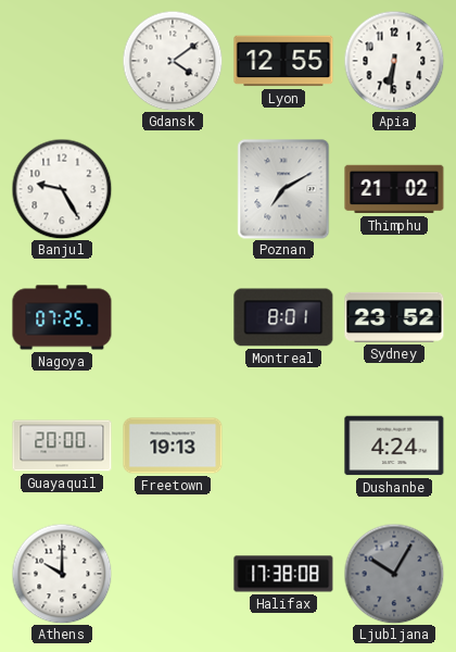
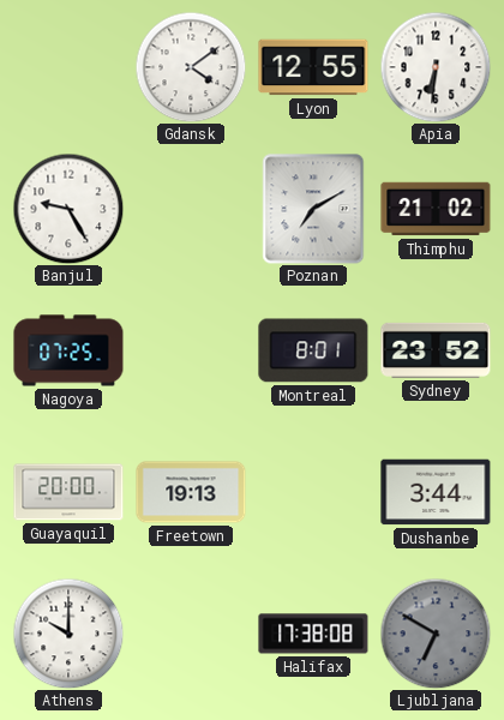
Dushanbe: 4:24 -> 3:44 (436, 492)
Ljubljana: 10:05 -> 6:50 (436, 634)
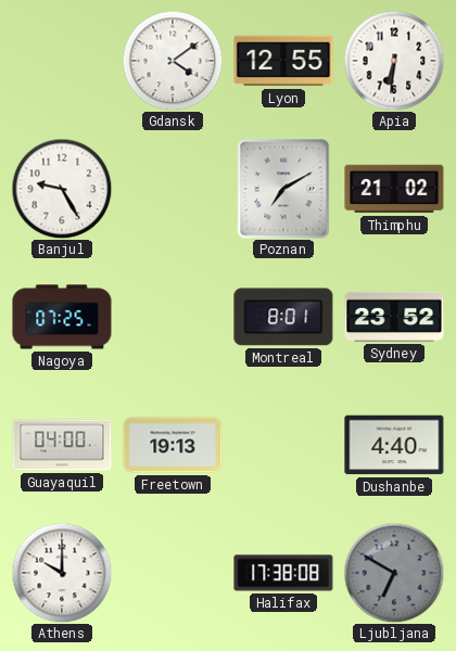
Guayaquil: 20:00 -> 04:00 (62, 445)
Dushanbe: 3:44 -> 4:40 (394, 445)
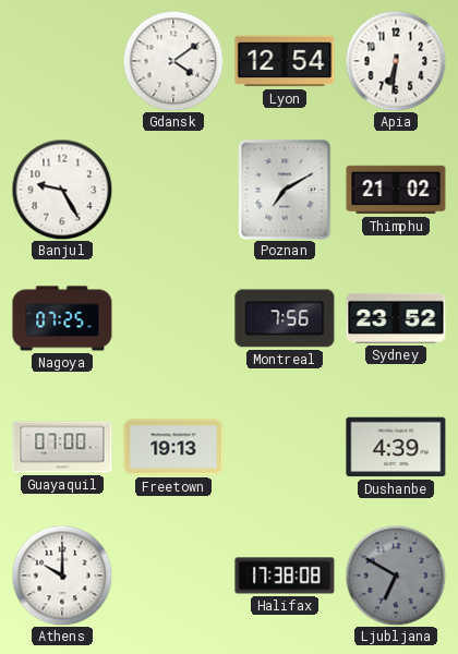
Lyon: 12:55 -> 12:54 (285, 61)
Montreal: 8:01 -> 7:56 (285, 318)
Guayaquil: 04:00 -> 07:00 (62, 447)
Dushanbe: 4:40 -> 4:39 (396, 447)
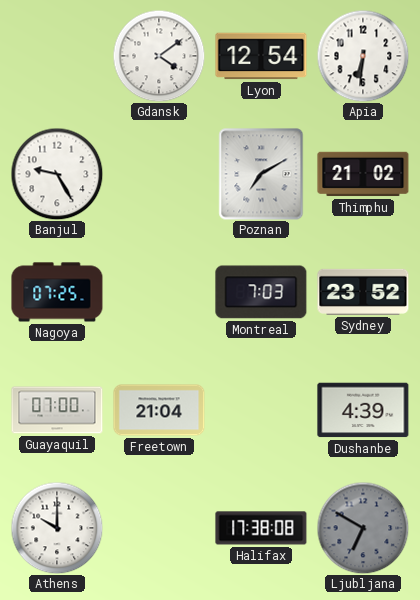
Montreal: 7:56 -> 7:03 (261, 292)
Freetown: 19:13 -> 21:04 (159, 410)
